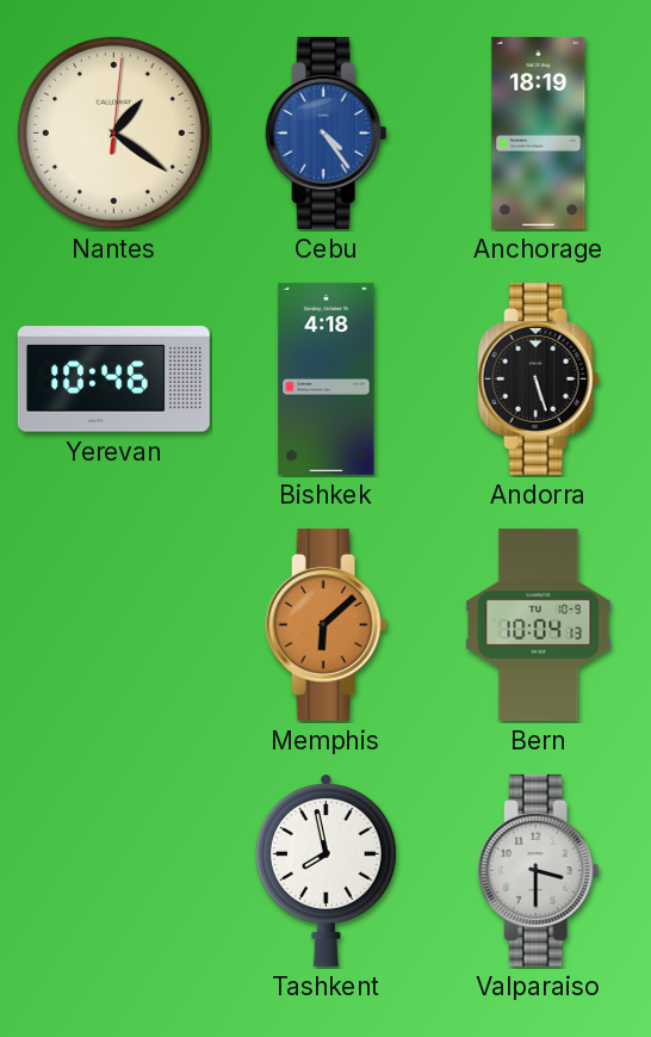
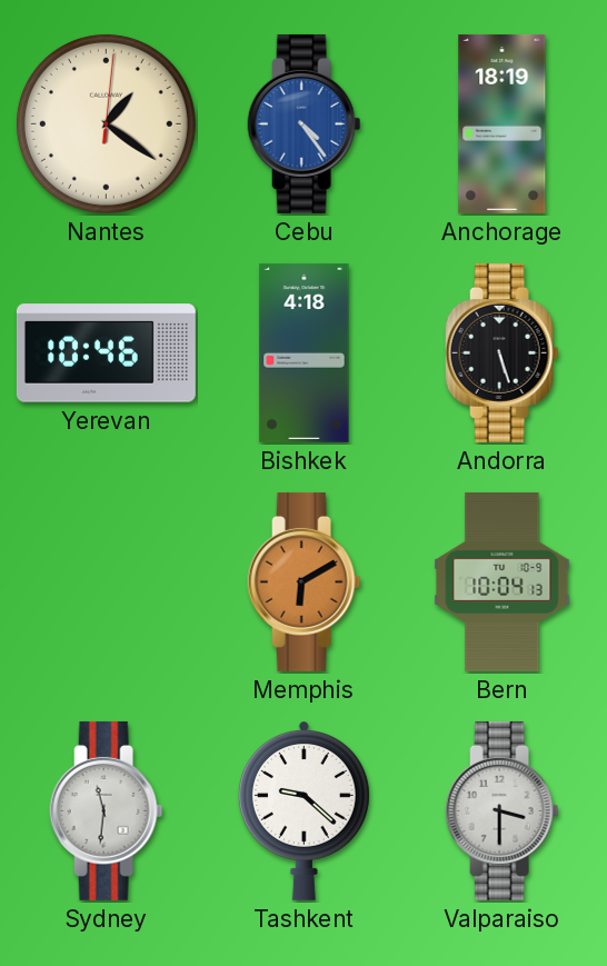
Memphis: 6:08 -> 6:10 (305, 581)
Sydney: none -> 11:31 (107, 810)
Tashkent: 7:58 -> 9:22 (303, 811)
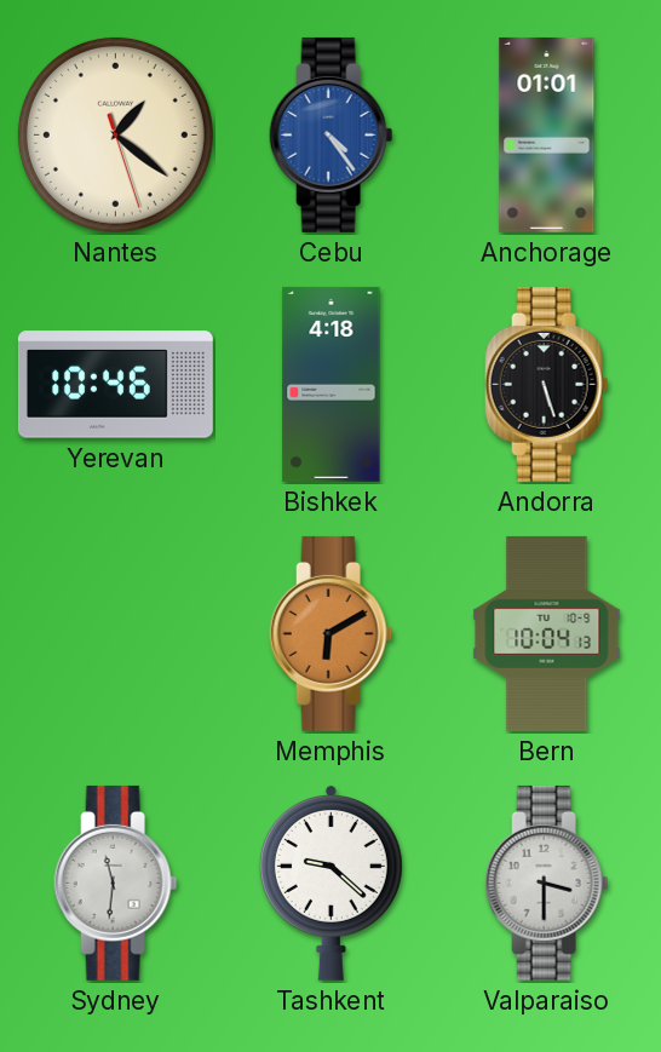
Nantes: 1:21:01 -> 1:21:27 (115, 134)
Anchorage: 18:19 -> 01:01 (547, 134)
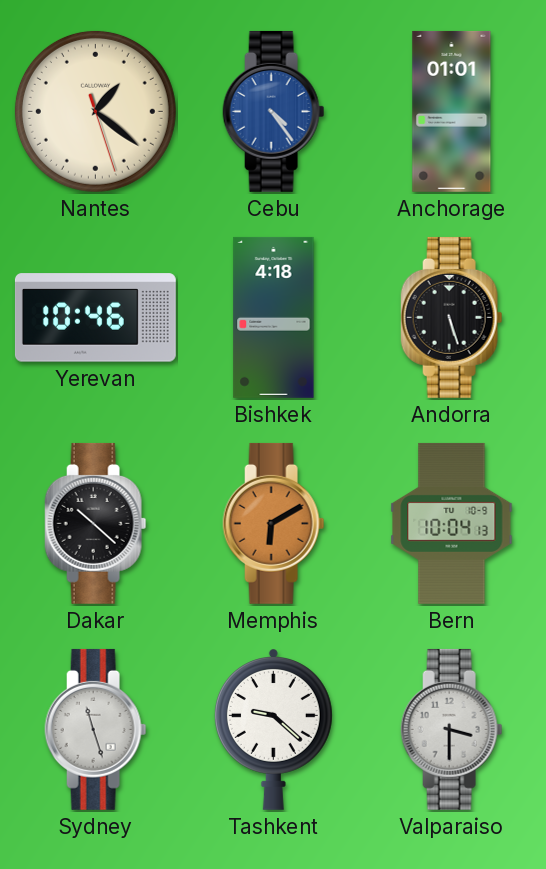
Dakar: none -> 10:22 (96, 523)
Sydney: 11:31 -> 11:27 (96, 729)
